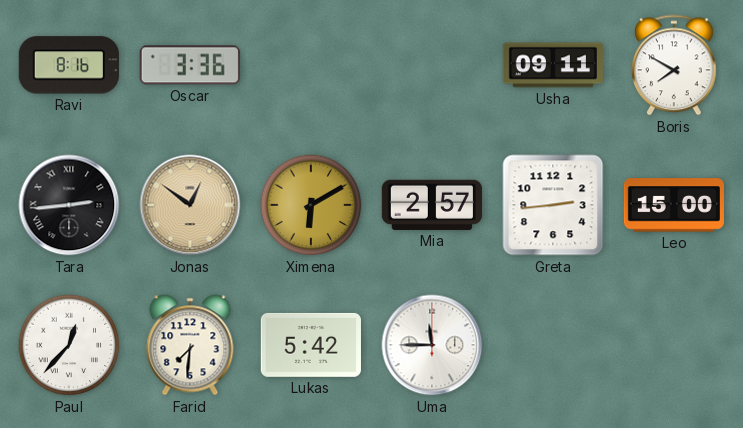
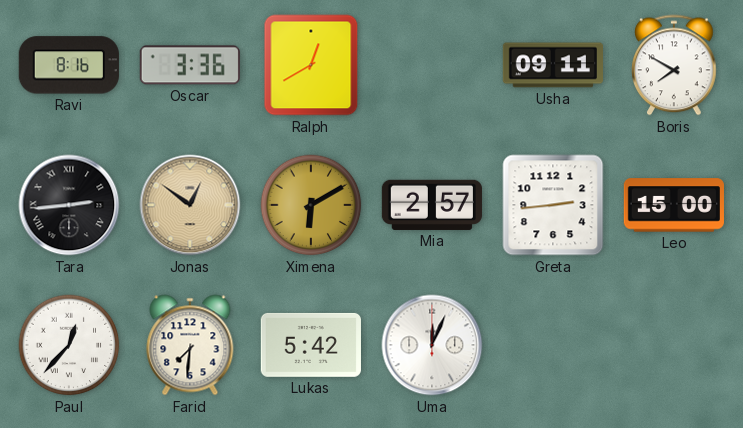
Ralph: none -> 12:40 (311, 65)
Uma: 11:45 -> 12:04 (432, 345)
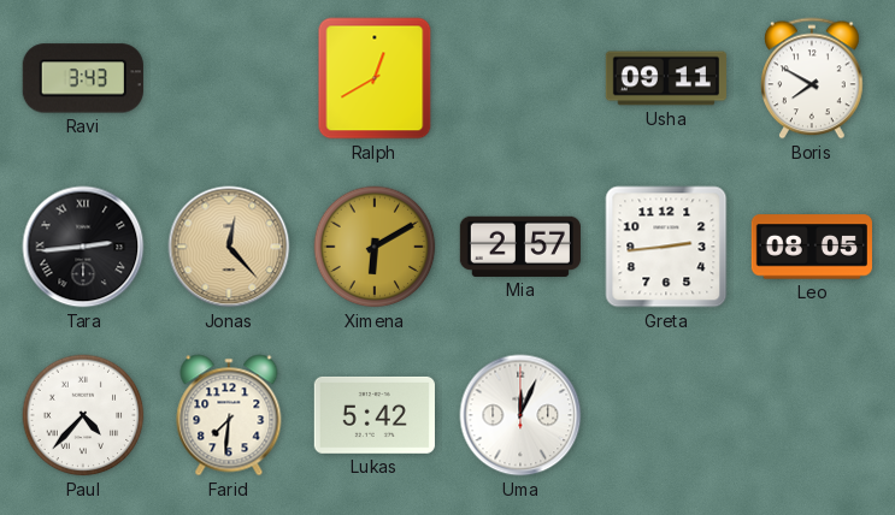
Ravi: 8:16 -> 3:43 (83, 78)
Oscar: 3:36 -> none (190, 65)
Jonas: 12:51 -> 12:23 (229, 247)
Leo: 15:00 -> 08:05 (812, 247)
Paul: 12:37 -> 4:37 (83, 415)
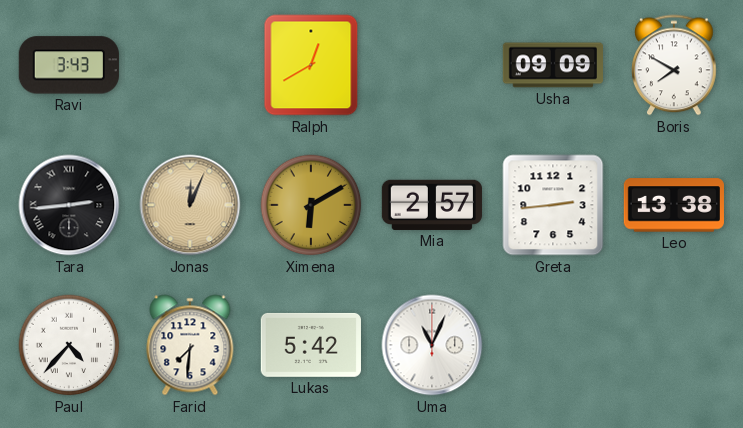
Usha: 09:11 -> 09:09 (552, 65)
Jonas: 12:23 -> 12:04 (190, 205)
Leo: 08:05 -> 13:38 (674, 205)
Uma: 12:04 -> 11:04 (432, 345)
